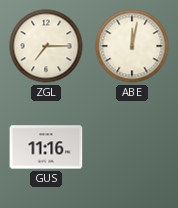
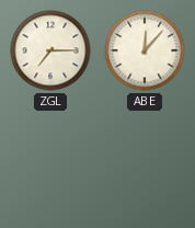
ABE: 12:02 -> 12:07 (145, 50)
GUS: 11:16 -> none (46, 147)
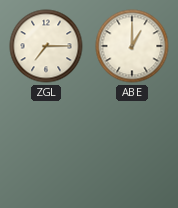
ABE: 12:07 -> 1:00 (132, 46)
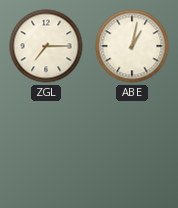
ABE: 1:00 -> 1:02 (132, 46)
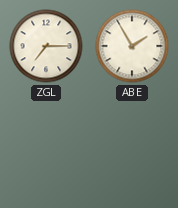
ABE: 1:02 -> 1:55 (132, 46)
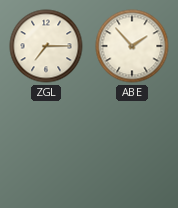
ABE: 1:55 -> 1:53 (132, 46)
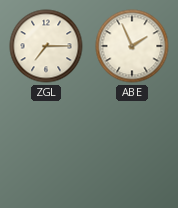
ABE: 1:53 -> 1:56 (132, 46)
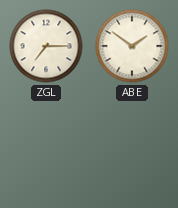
ABE: 1:56 -> 1:51 (132, 46)
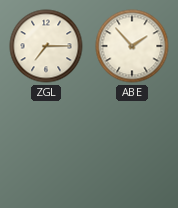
ABE: 1:51 -> 1:53 (132, 46)
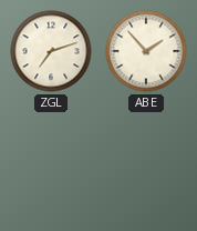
ZGL: 7:15 -> 7:12 (51, 51)
